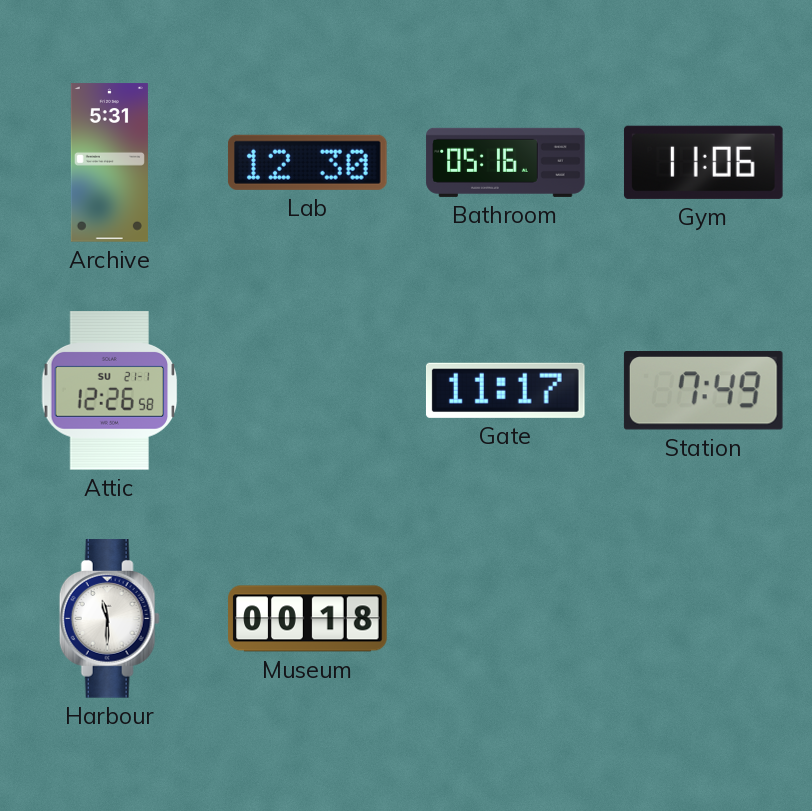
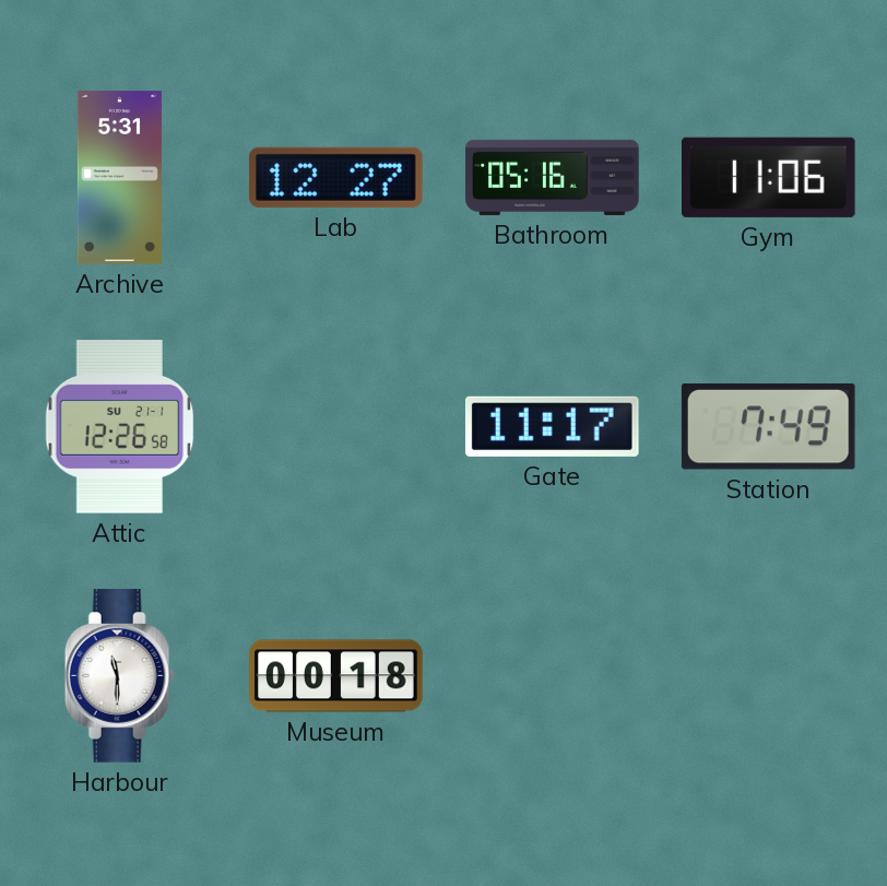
Lab: 12:30 -> 12:27 (335, 177)
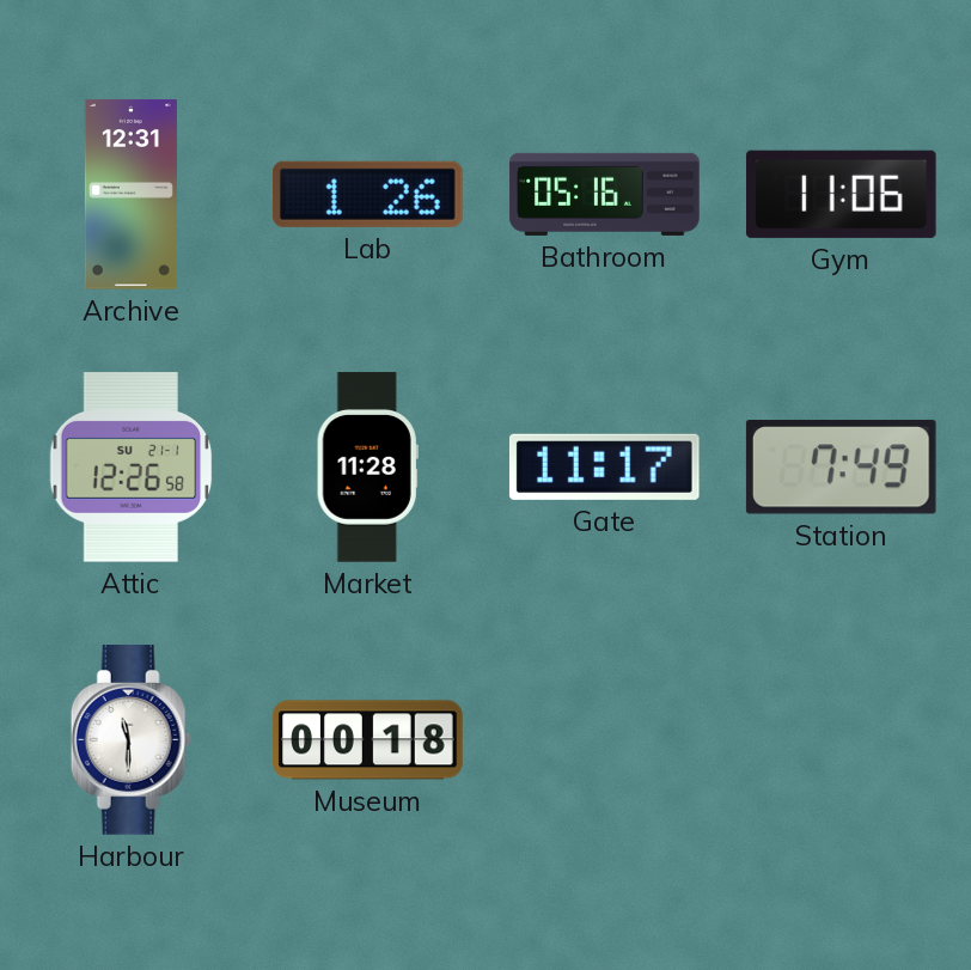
Archive: 5:31 -> 12:31 (130, 195)
Lab: 12:27 -> 1:26 (367, 194)
Market: none -> 11:28 (367, 468)
